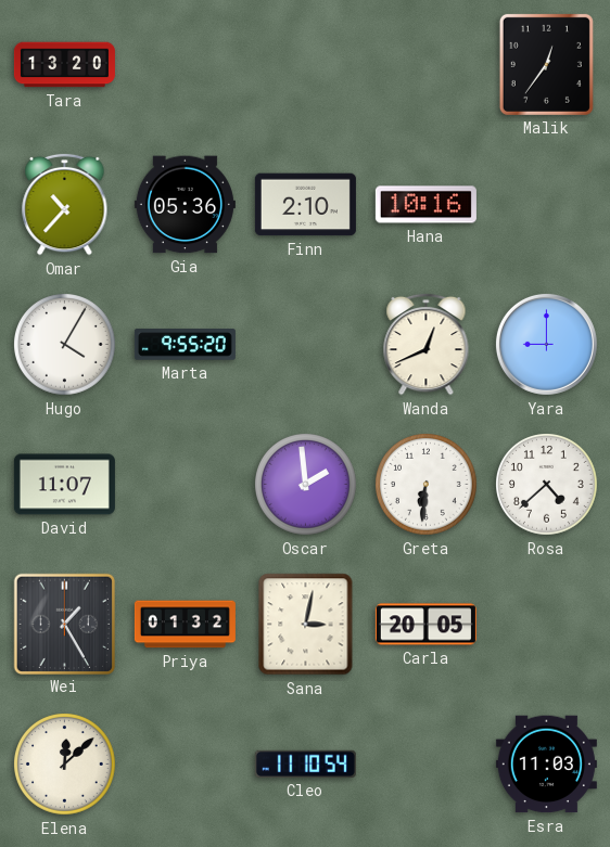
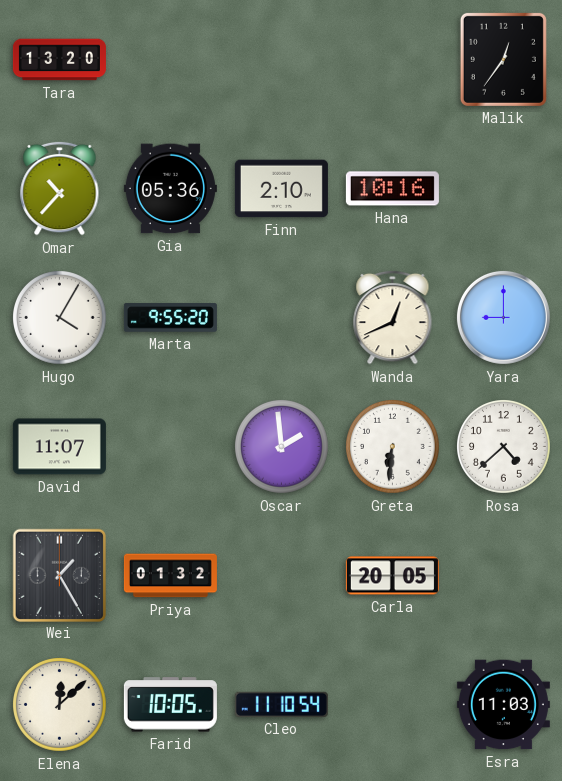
Sana: 3:02 -> none (306, 625)
Farid: none -> 10:05 (170, 705)
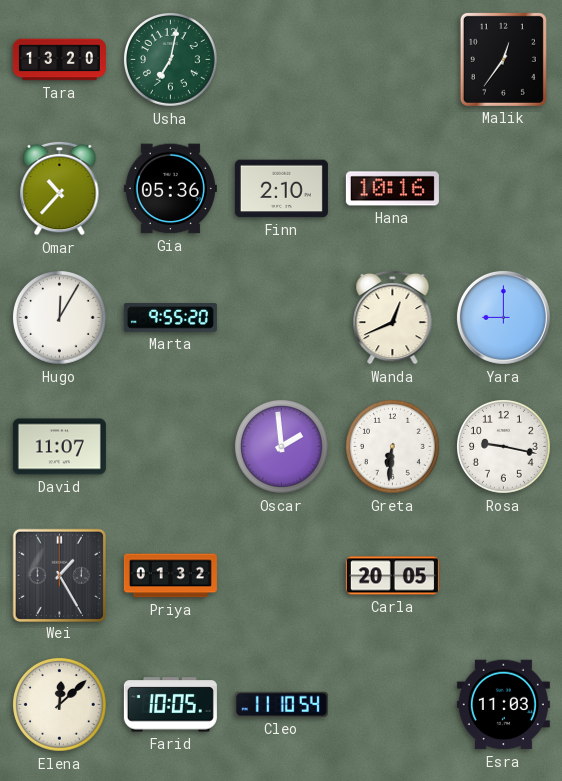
Usha: none -> 7:02 (171, 60)
Hugo: 4:05 -> 12:05 (60, 318)
Rosa: 4:38 -> 9:17 (504, 447)
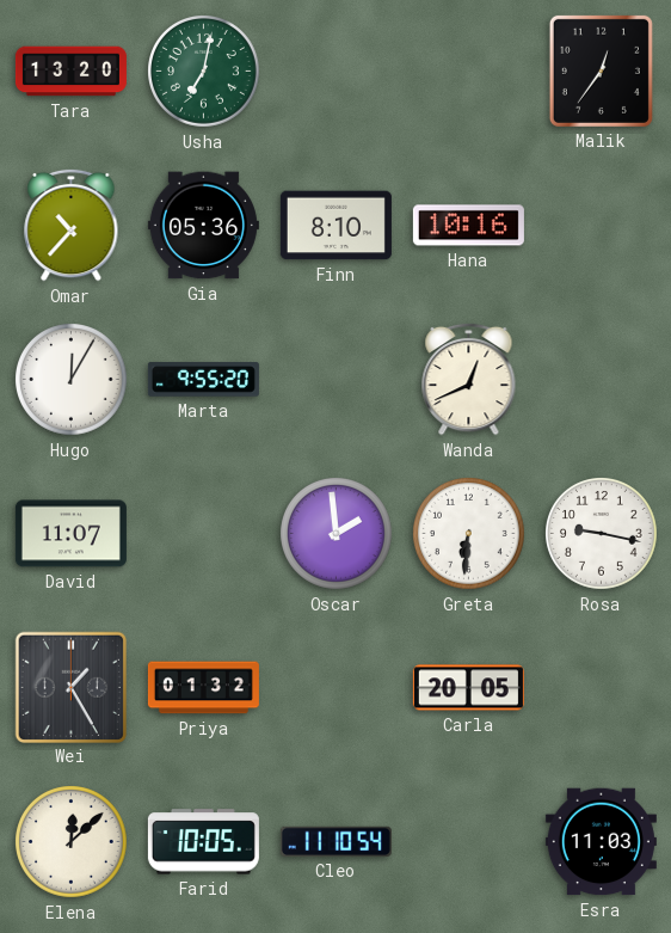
Finn: 2:10 -> 8:10 (335, 226)
Yara: 9:00 -> none (503, 317)
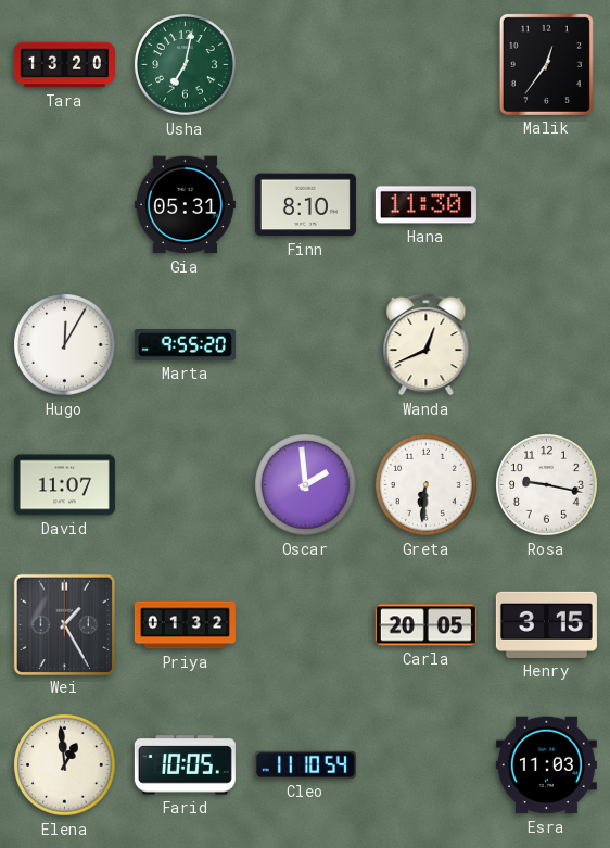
Omar: 10:37 -> none (72, 225)
Gia: 05:36 -> 05:31 (185, 205)
Hana: 10:16 -> 11:30 (425, 205)
Henry: none -> 3:15 (546, 624)
Elena: 12:08 -> 12:59 (65, 765)
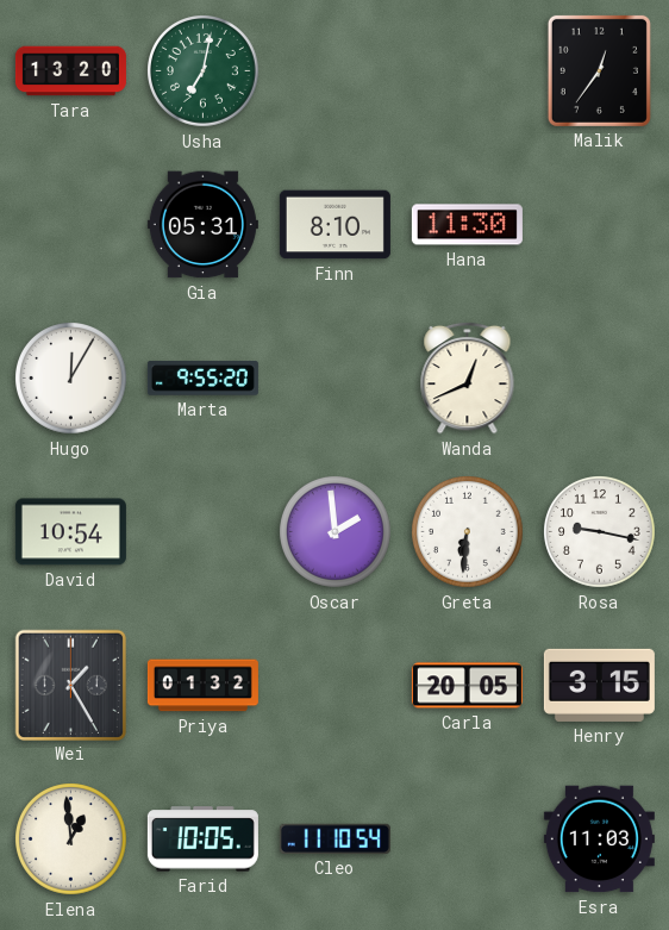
David: 11:07 -> 10:54 (70, 532)
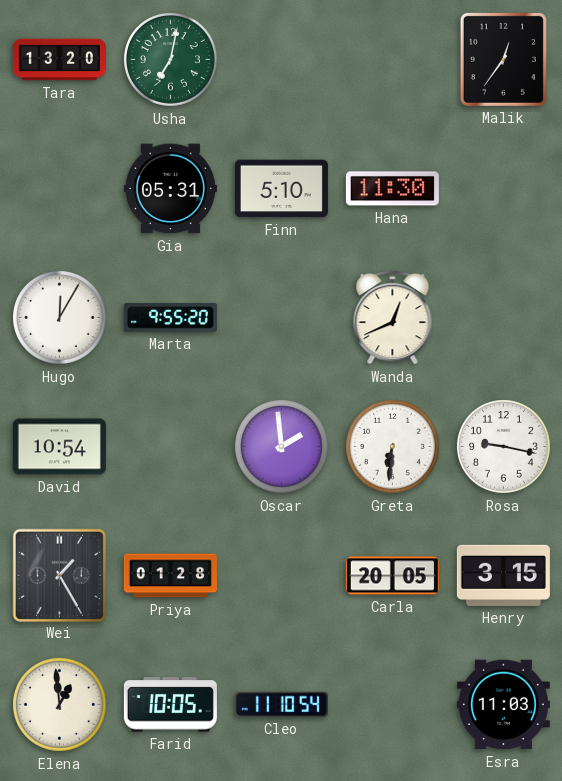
Finn: 8:10 -> 5:10 (281, 189)
Priya: 01:32 -> 01:28 (170, 576)
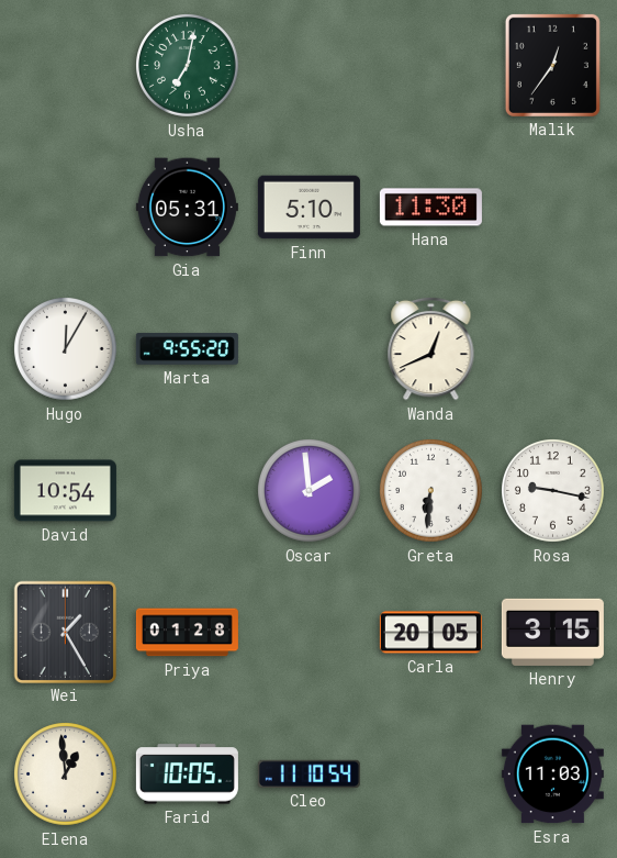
Tara: 13:20 -> none (59, 60)
